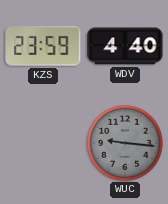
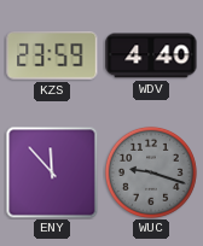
ENY: none -> 11:53 (52, 172)
WUC: 9:16 -> 9:18 (151, 172)
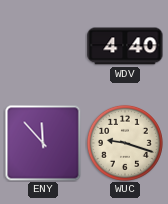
KZS: 23:59 -> none (52, 55)
WUC dial: grey -> cream (125, 143)
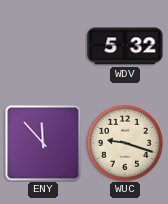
WDV: 4:40 -> 5:32 (125, 46)
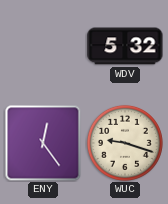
ENY: 11:53 -> 12:24 (43, 143)
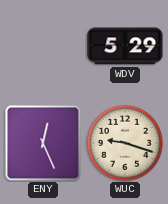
WDV: 5:32 -> 5:29 (125, 46)
ENY: 12:24 -> 12:26 (43, 143)
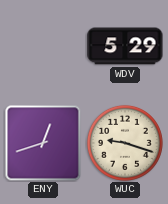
ENY: 12:26 -> 12:42 (43, 143)
